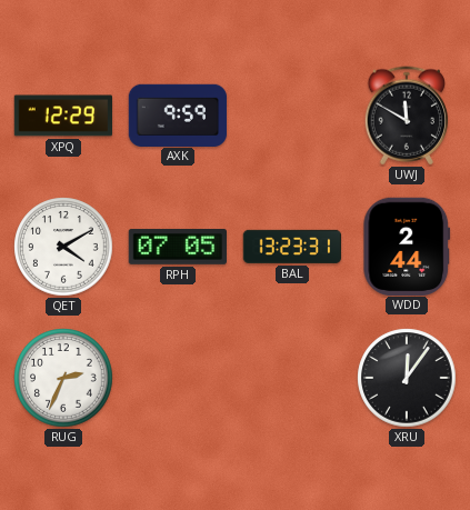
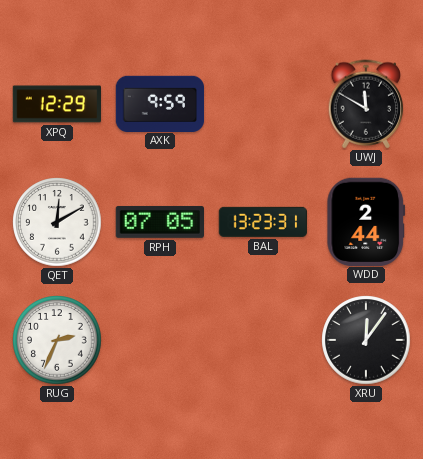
QET: 4:10 -> 12:10 (57, 222)
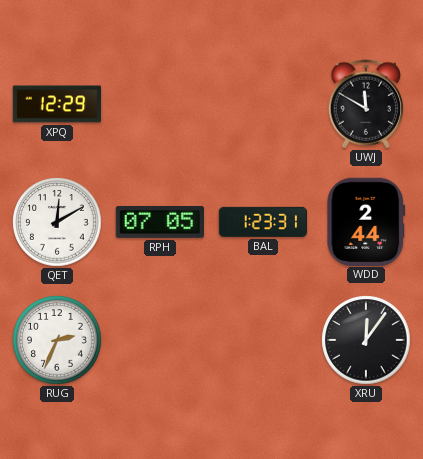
AXK: 9:59 -> none (160, 103)
BAL: 13:23 -> 1:23 (263, 222)
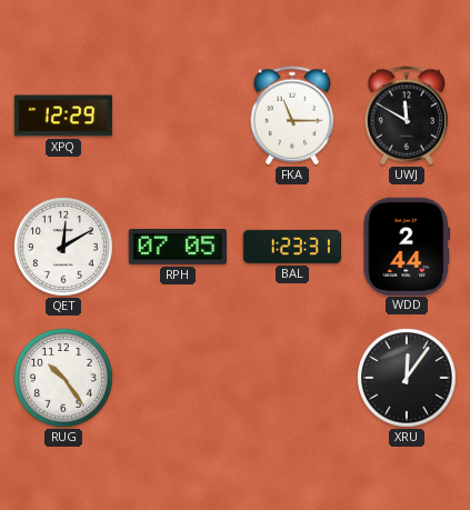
FKA: none -> 11:15 (292, 116)
RUG: 2:34 -> 10:24 (63, 378)
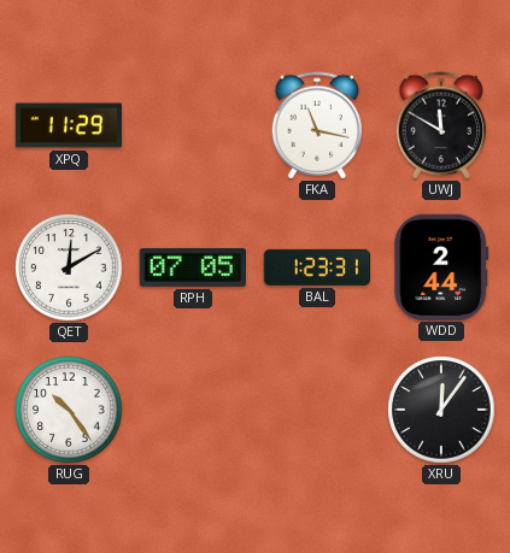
XPQ: 12:29 -> 11:29 (69, 125)
FKA: 11:15 -> 11:17 (317, 125)
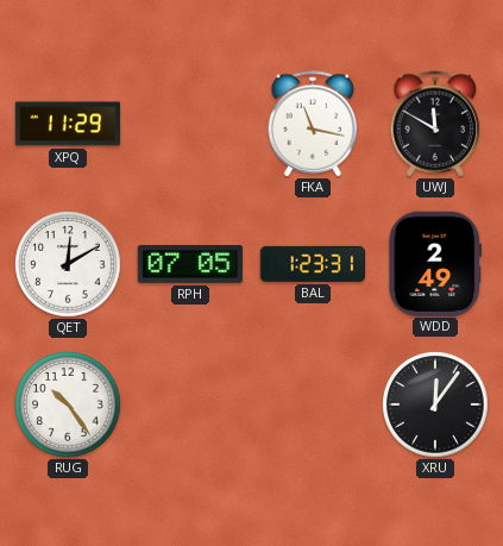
WDD: 2:44 -> 2:49 (435, 263)
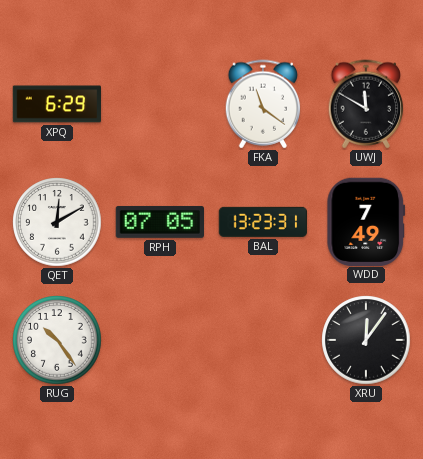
XPQ: 11:29 -> 6:29 (57, 104)
FKA: 11:17 -> 11:21 (263, 104)
BAL: 1:23 -> 13:23 (263, 222)
WDD: 2:49 -> 7:49 (366, 221)
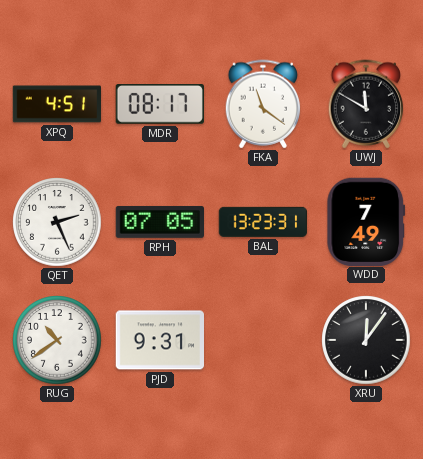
XPQ: 6:29 -> 4:51 (57, 104)
MDR: none -> 08:17 (160, 105)
QET: 12:10 -> 2:26 (57, 222)
RUG: 10:24 -> 10:39 (57, 340)
PJD: none -> 9:31 (160, 340)
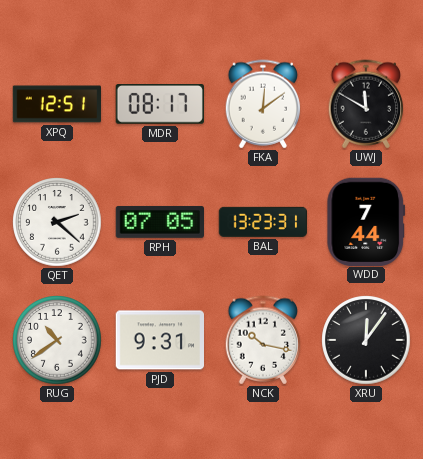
XPQ: 4:51 -> 12:51 (57, 104)
FKA: 11:21 -> 12:09 (263, 104)
QET: 2:26 -> 2:22 (57, 222)
WDD: 7:49 -> 7:44 (366, 221)
NCK: none -> 10:17 (263, 340)
